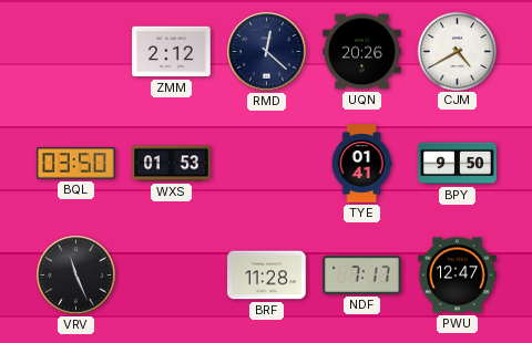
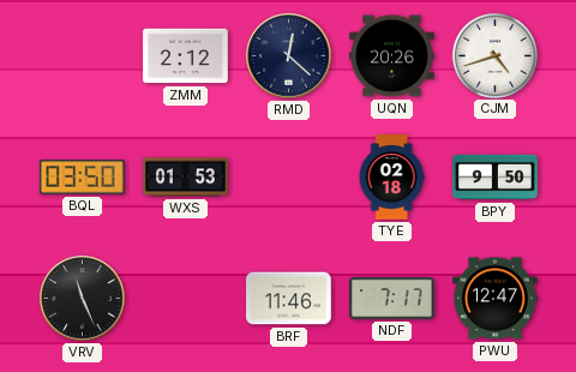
CJM: 4:40 -> 4:42 (494, 55)
TYE: 01:41 -> 02:18 (391, 178)
BRF: 11:28 -> 11:46 (289, 299)
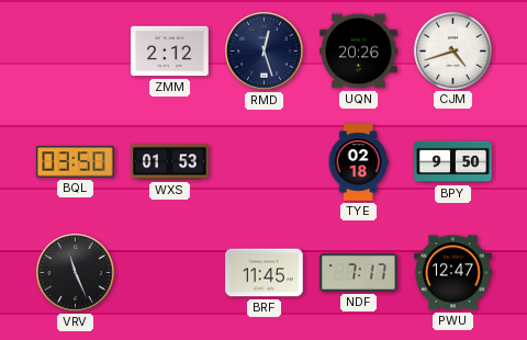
RMD: 12:22 -> 12:27 (265, 52)
BRF: 11:46 -> 11:45 (265, 273)
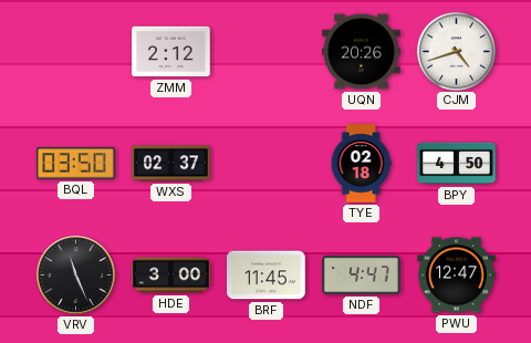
RMD: 12:27 -> none (265, 52)
WXS: 01:53 -> 02:37 (171, 164)
BPY: 9:50 -> 4:50 (457, 164)
HDE: none -> 3:00 (171, 276)
NDF: 7:17 -> 4:47 (362, 274)
